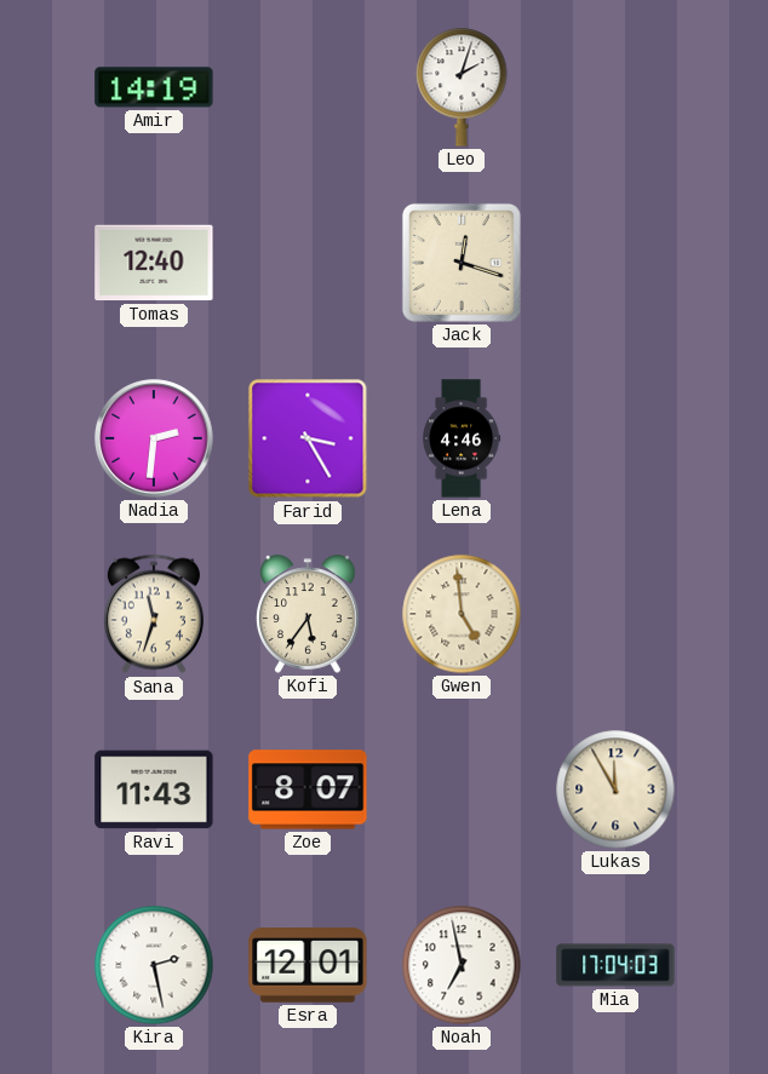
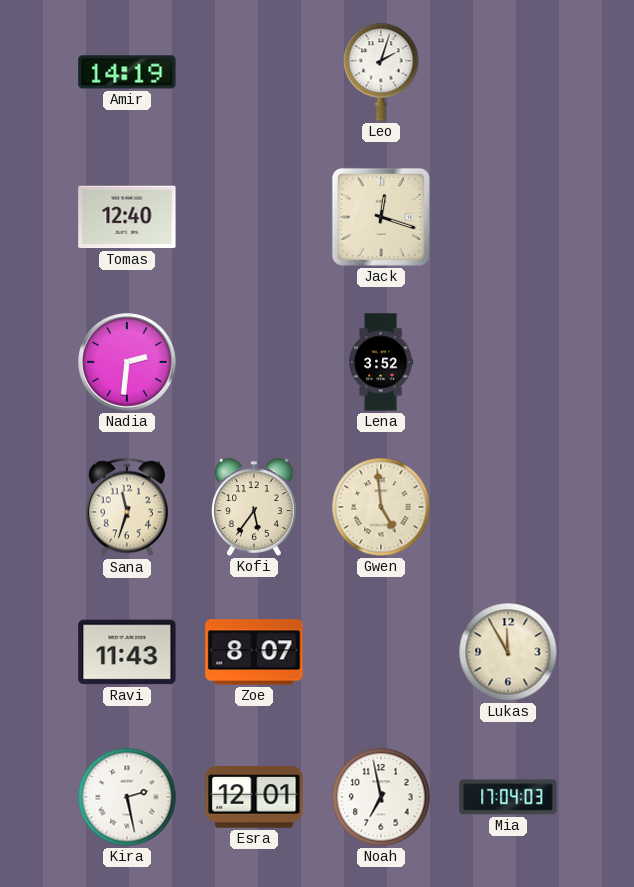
Farid: 3:25 -> none (308, 438)
Lena: 4:46 -> 3:52 (381, 362)
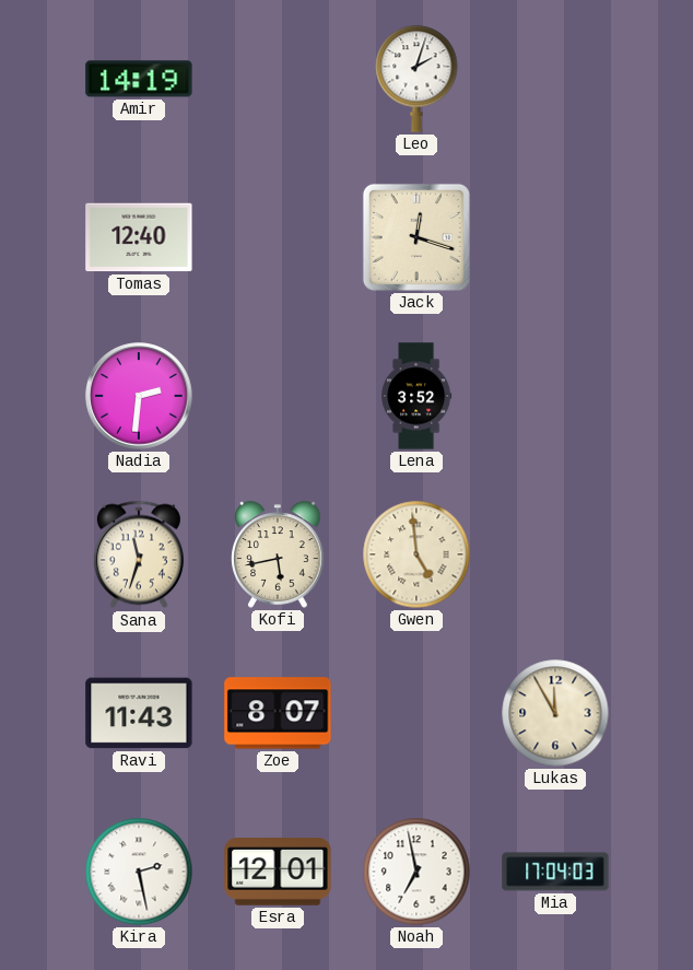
Kofi: 5:36 -> 5:43 (278, 554)
